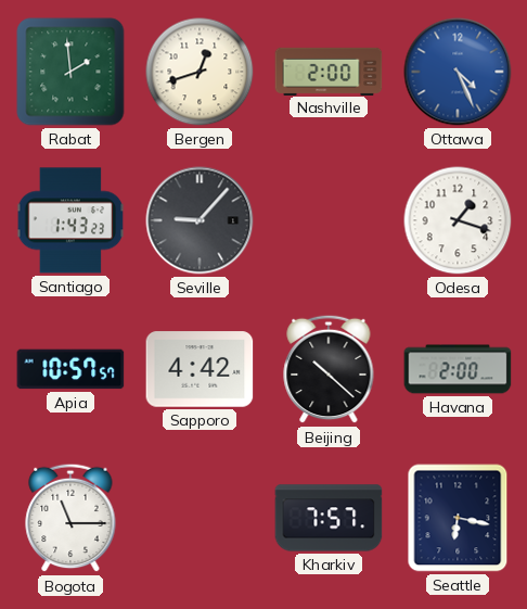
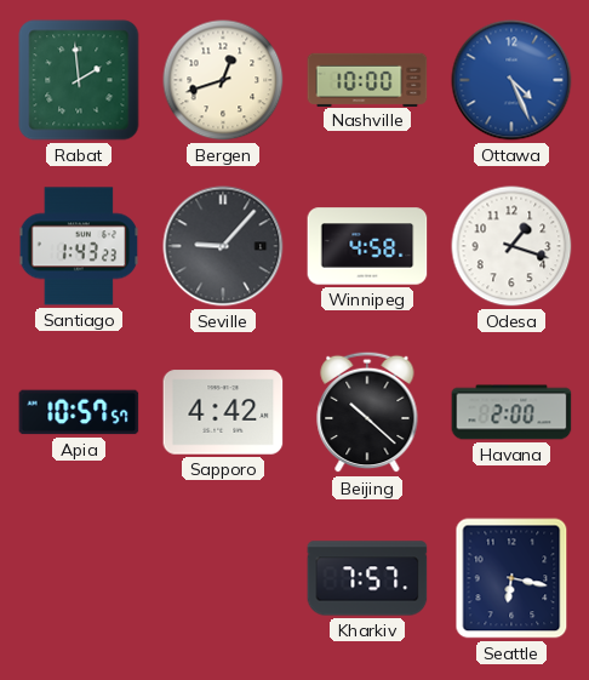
Nashville: 2:00 -> 10:00 (367, 79)
Winnipeg: none -> 4:58 (367, 246)
Bogota: 11:15 -> none (70, 518)
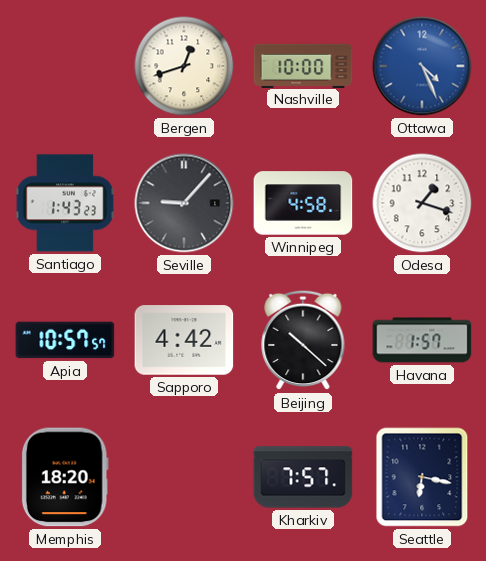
Rabat: 1:59 -> none (79, 80)
Havana: 2:00 -> 1:57 (422, 340)
Memphis: none -> 18:20 (65, 477)
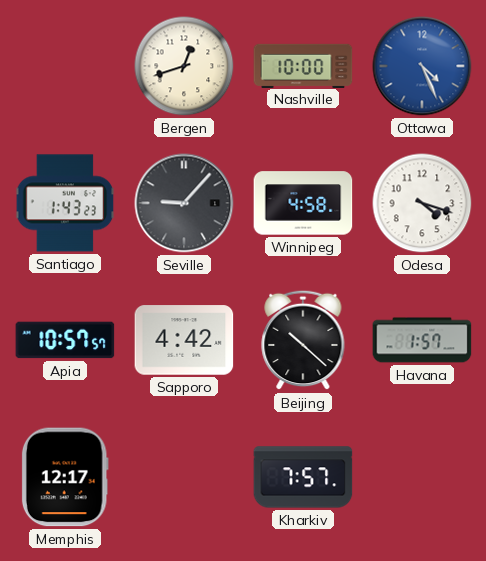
Odesa: 1:18 -> 4:18 (422, 203)
Memphis: 18:20 -> 12:17 (65, 477)
Seattle: 6:17 -> none (422, 477)
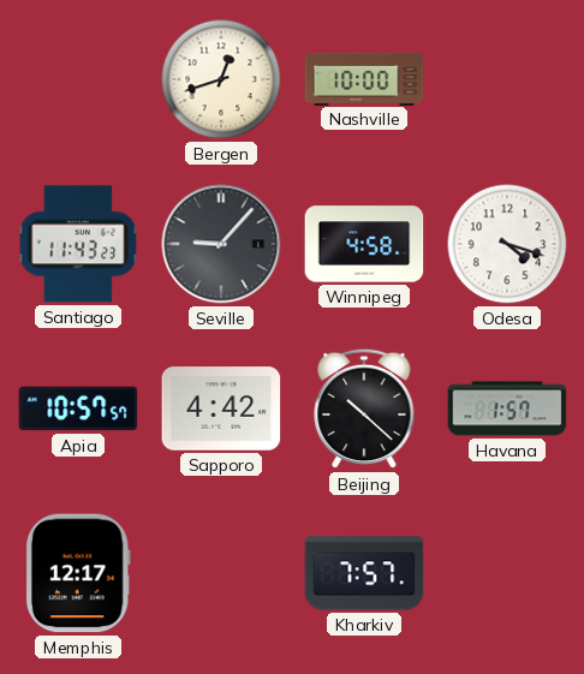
Ottawa: 4:26 -> none (422, 66)
Santiago: 1:43 -> 11:43 (78, 244)
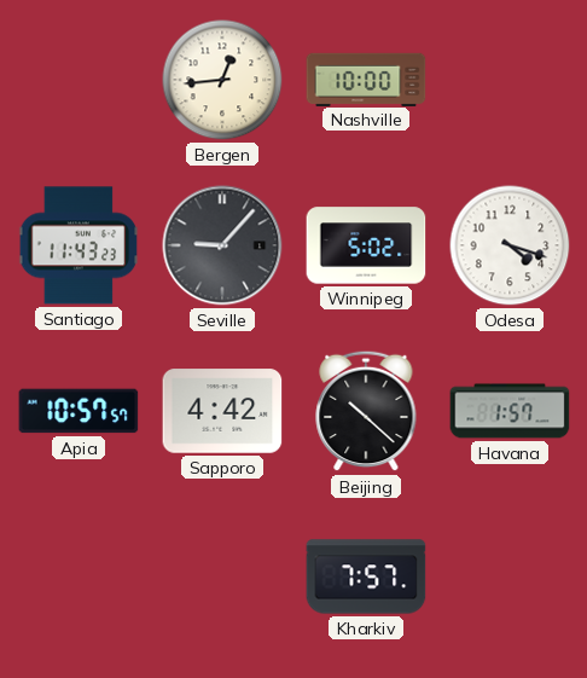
Bergen: 12:42 -> 12:44 (222, 80)
Winnipeg: 4:58 -> 5:02 (366, 245)
Memphis: 12:17 -> none (78, 573)
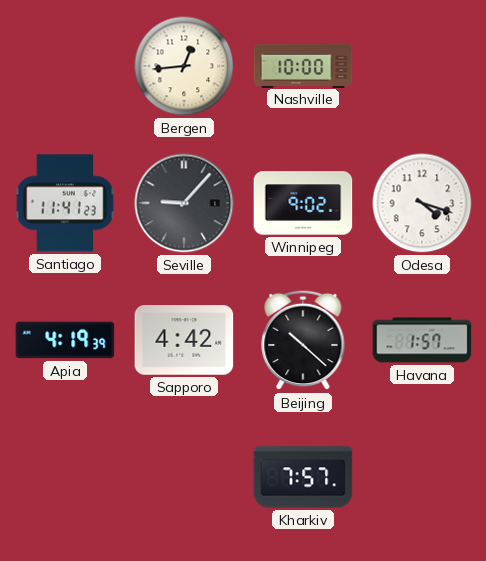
Santiago: 11:43 -> 11:41 (65, 203)
Winnipeg: 5:02 -> 9:02 (303, 203)
Apia: 10:57 -> 4:19 (65, 340)
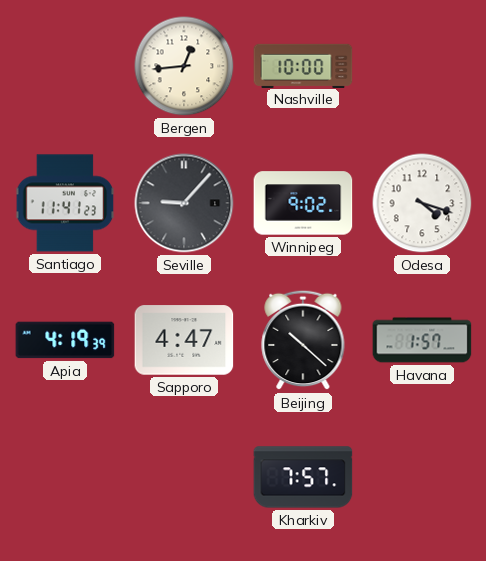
Sapporo: 4:42 -> 4:47 (184, 340)
